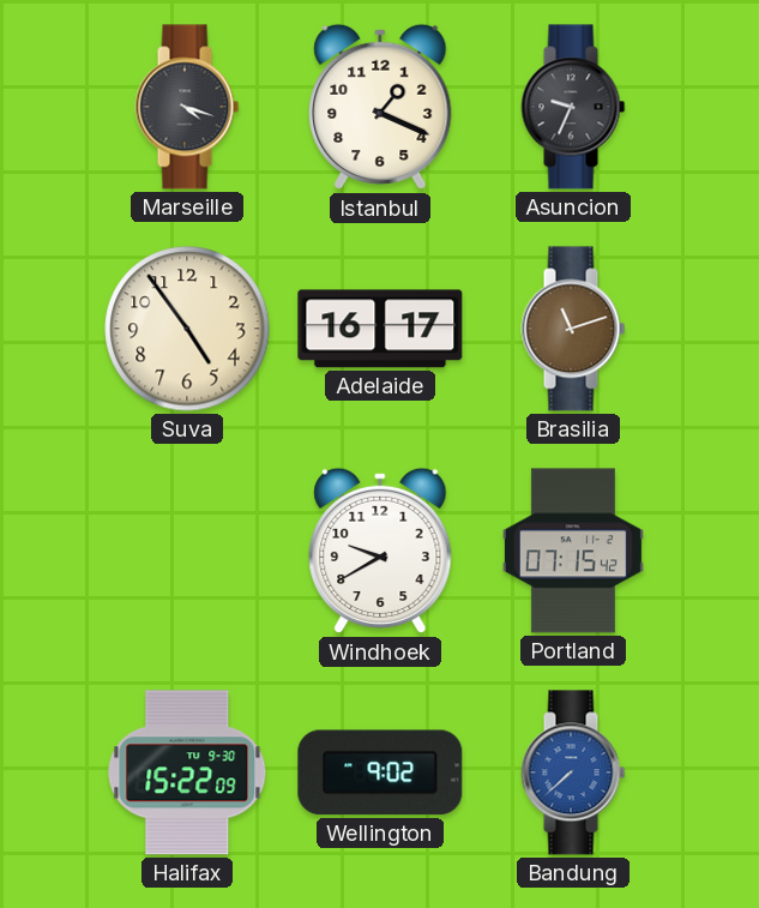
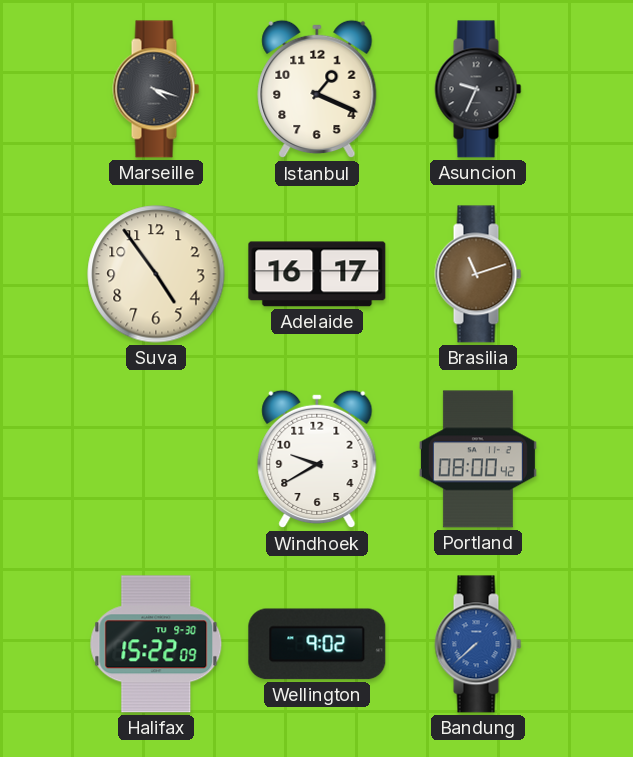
Portland: 07:15 -> 08:00 (478, 459)
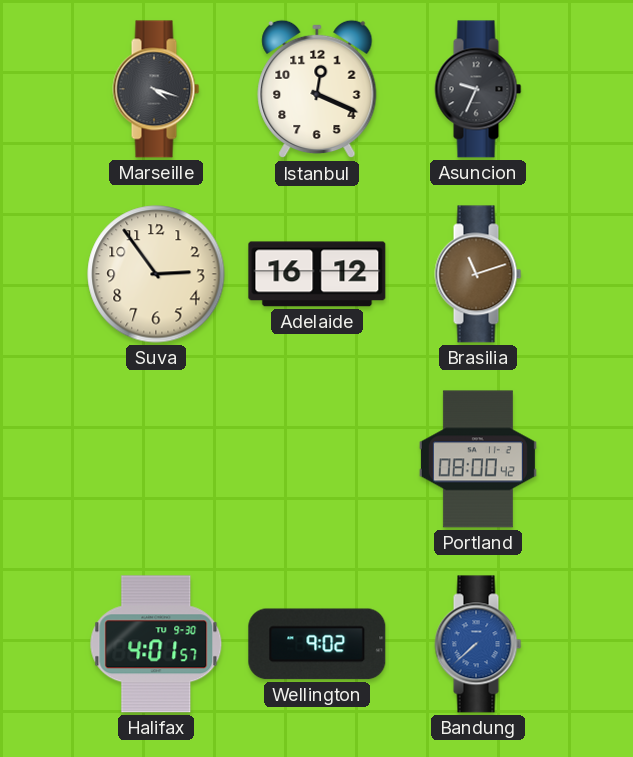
Istanbul: 1:19 -> 12:19 (317, 89)
Suva: 4:54 -> 2:54 (156, 274)
Adelaide: 16:17 -> 16:12 (317, 274)
Windhoek: 9:40 -> none (317, 459)
Halifax: 15:22 -> 4:01 (156, 644)
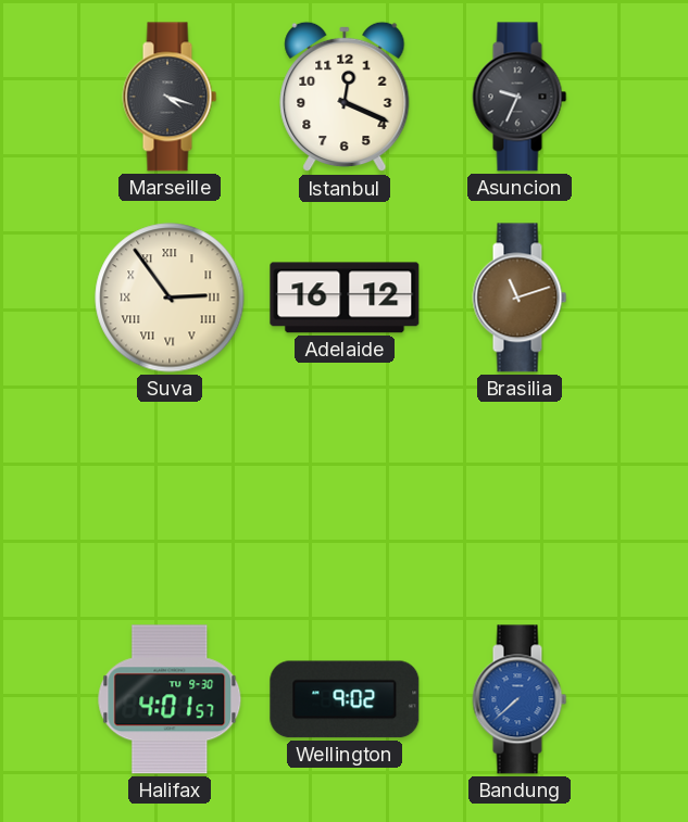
Suva numerals: Arabic -> Roman (170, 298)
Portland: 08:00 -> none (478, 459)
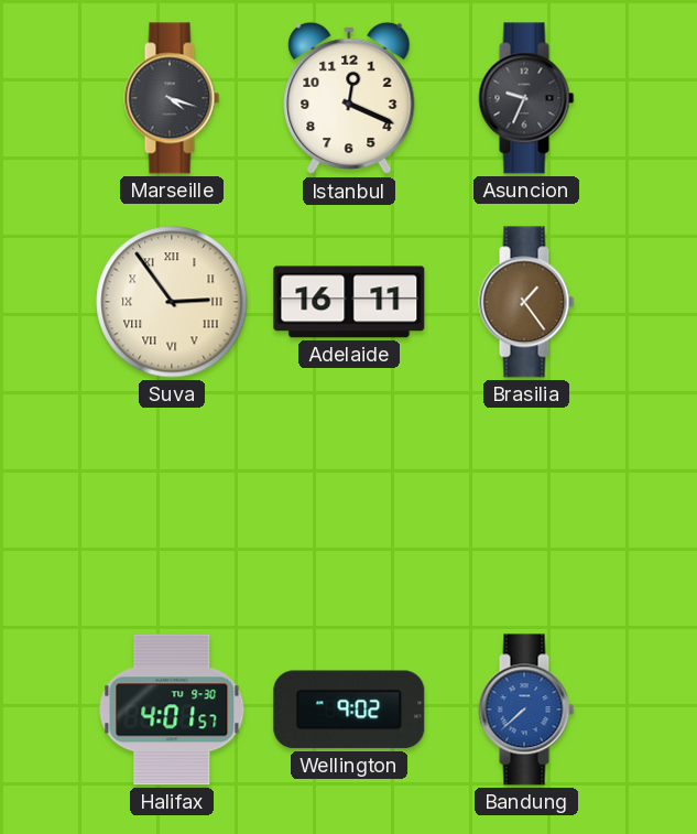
Adelaide: 16:12 -> 16:11 (349, 302)
Brasilia: 11:12 -> 1:24 (526, 302)
